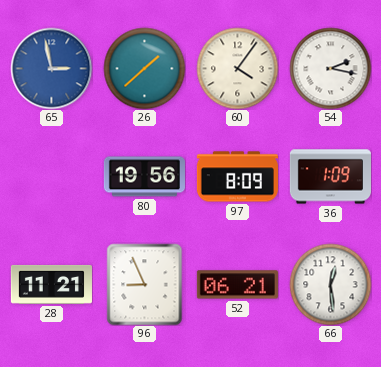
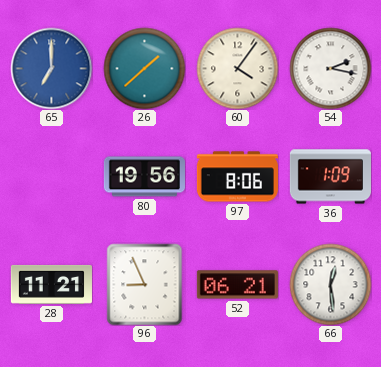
65: 2:58 -> 7:00 (51, 68)
97: 8:09 -> 8:06 (237, 177)
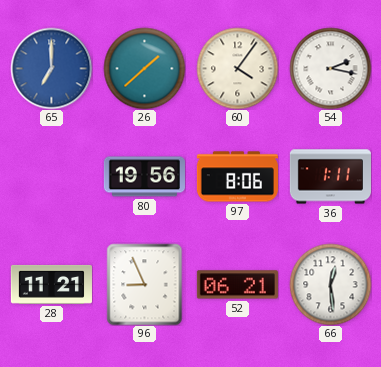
36: 1:09 -> 1:11 (330, 177)
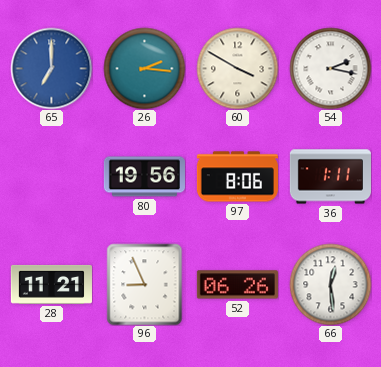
26: 1:38 -> 2:16 (144, 68)
60: 4:06 -> 3:50 (237, 68)
52: 06:21 -> 06:26 (237, 285)
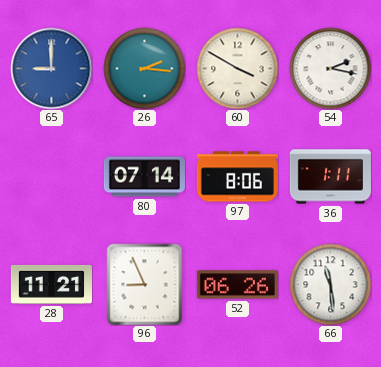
65: 7:00 -> 9:00 (51, 68)
80: 19:56 -> 07:14 (144, 177)
66: 12:29 -> 11:29 (330, 284)
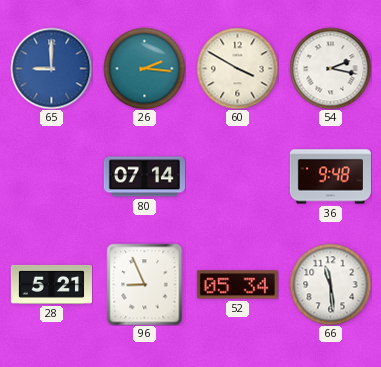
97: 8:06 -> none (237, 177)
36: 1:11 -> 9:48 (330, 177)
28: 11:21 -> 5:21 (51, 284)
52: 06:26 -> 05:34 (237, 285)
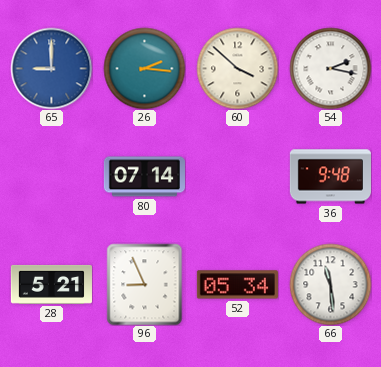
60: 3:50 -> 3:52 (237, 68)
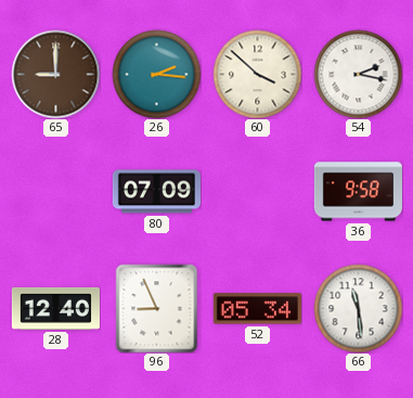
65 dial: blue -> brown (55, 74)
80: 07:14 -> 07:09 (156, 192)
36: 9:48 -> 9:58 (358, 192)
28: 5:21 -> 12:40 (55, 308)
